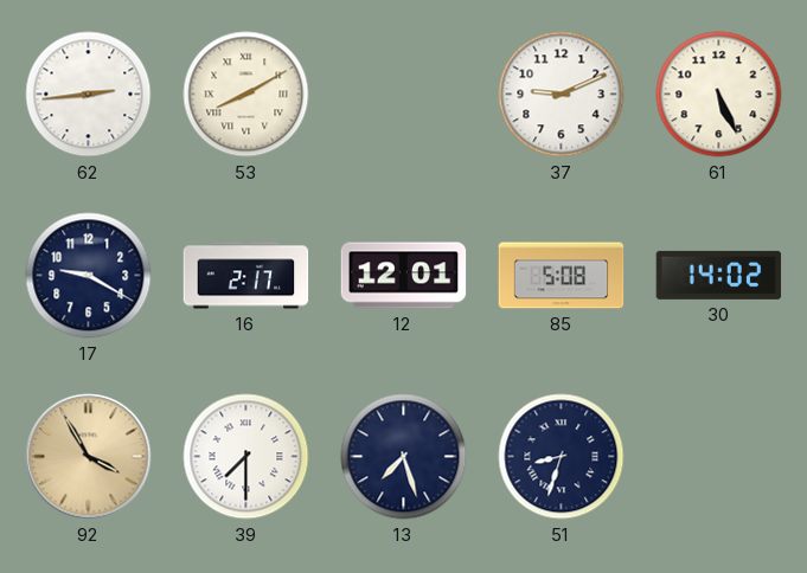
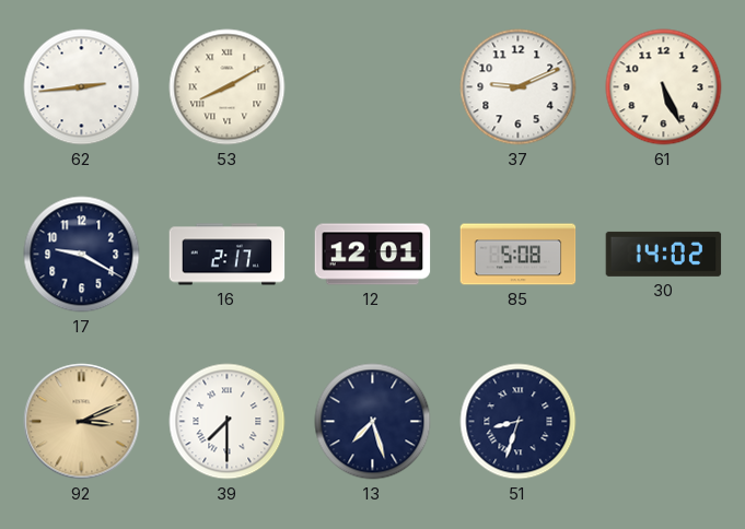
92: 3:55 -> 3:11 (82, 422)
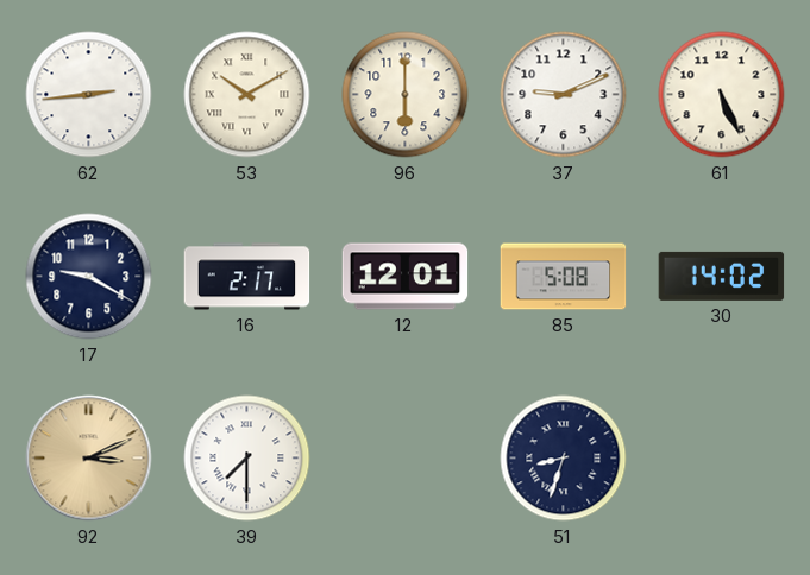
53: 8:10 -> 10:10 (247, 95)
96: none -> 6:00 (406, 95)
13: 7:27 -> none (373, 422)
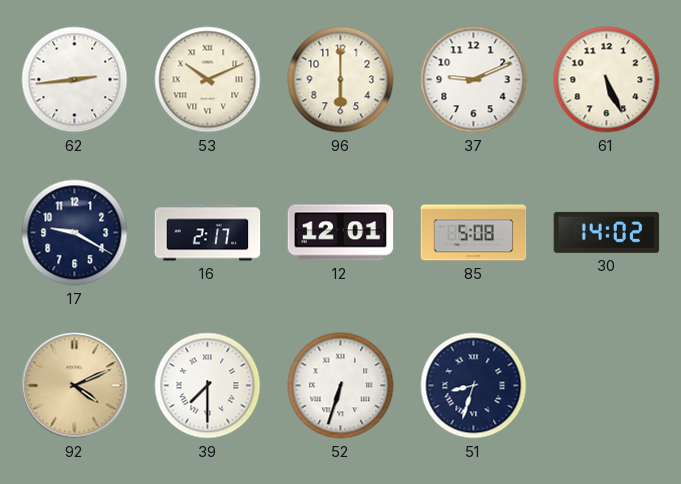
53: 10:10 -> 10:11 (208, 80)
92: 3:11 -> 4:11 (75, 386)
52: none -> 6:33 (341, 386)
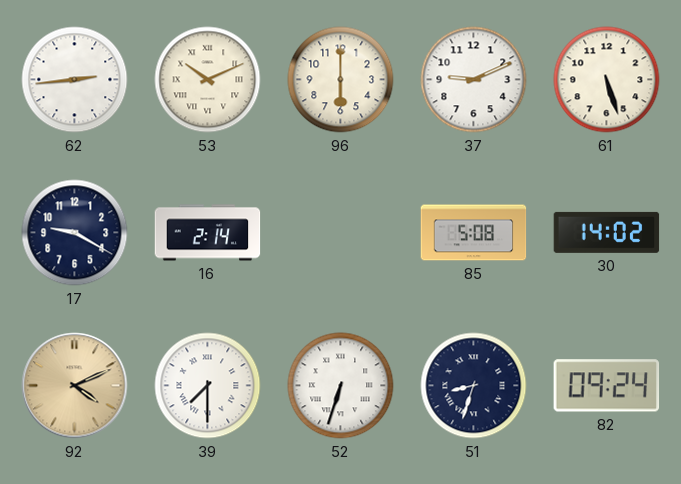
61: 5:26 -> 5:27 (607, 80)
16: 2:17 -> 2:14 (208, 233)
12: 12:01 -> none (341, 233)
82: none -> 09:24 (607, 386)
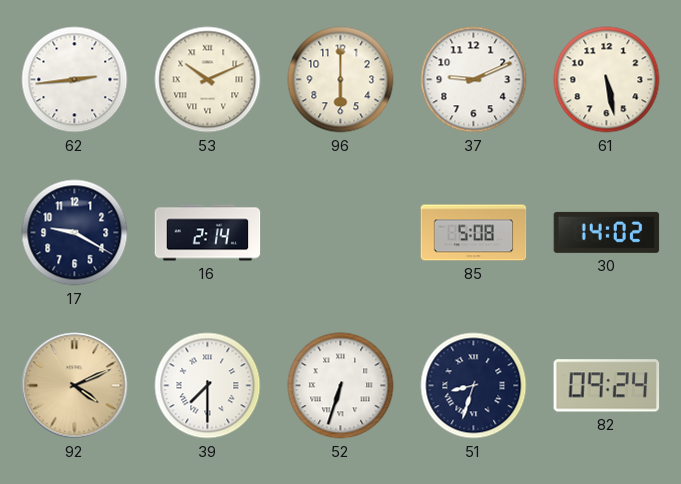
61: 5:27 -> 5:28 (607, 80)
